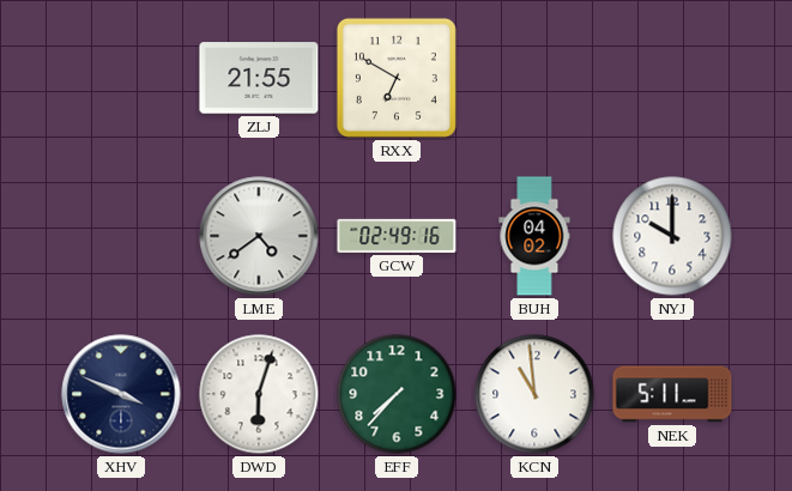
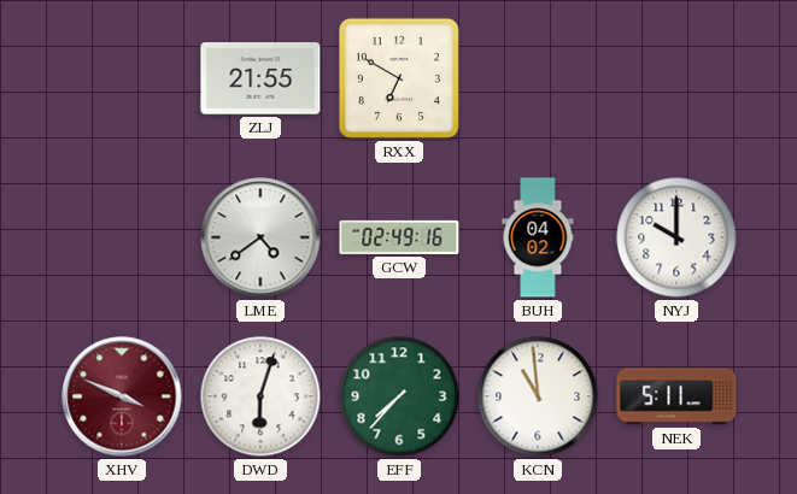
XHV dial: navy -> burgundy (122, 396)
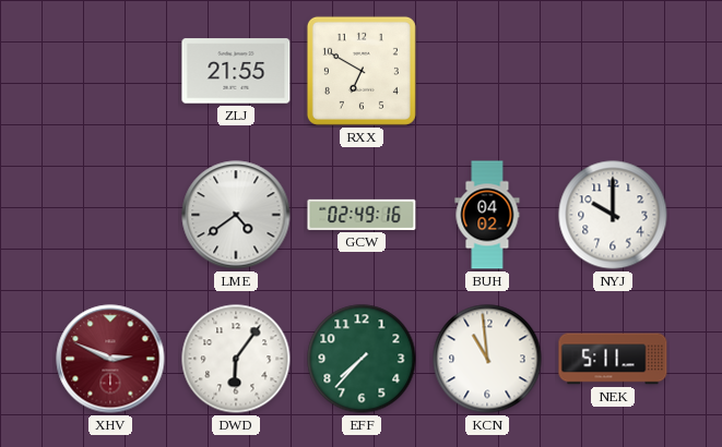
XHV: 3:49 -> 2:49 (110, 359)
DWD: 6:03 -> 6:06 (236, 359)
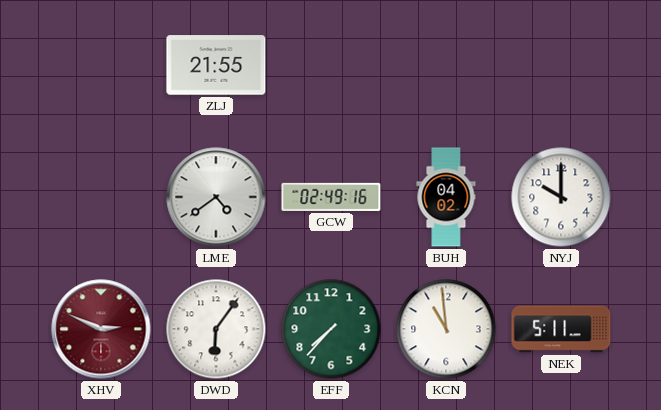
RXX: 6:50 -> none (362, 71)
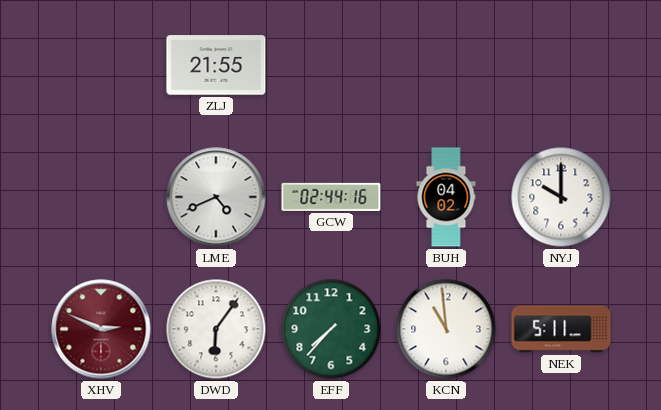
LME: 4:39 -> 4:41 (216, 197)
GCW: 02:49 -> 02:44 (331, 197)
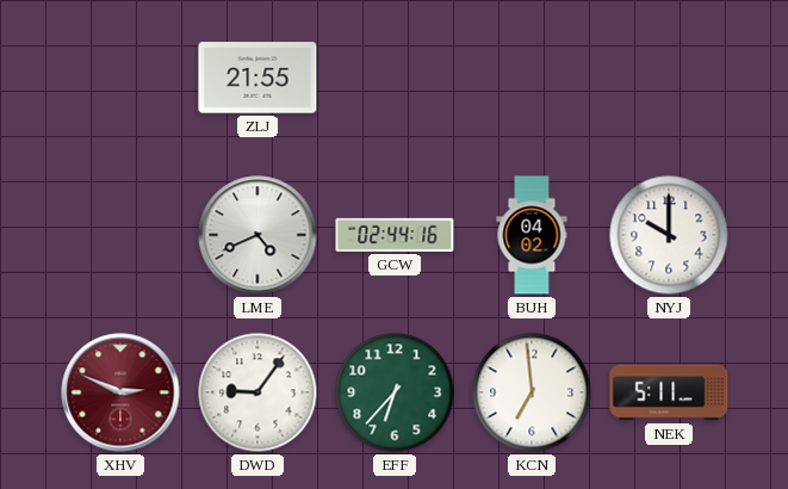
DWD: 6:06 -> 9:06 (258, 392)
EFF: 7:37 -> 6:37 (395, 392)
KCN: 10:59 -> 6:59 (532, 392)
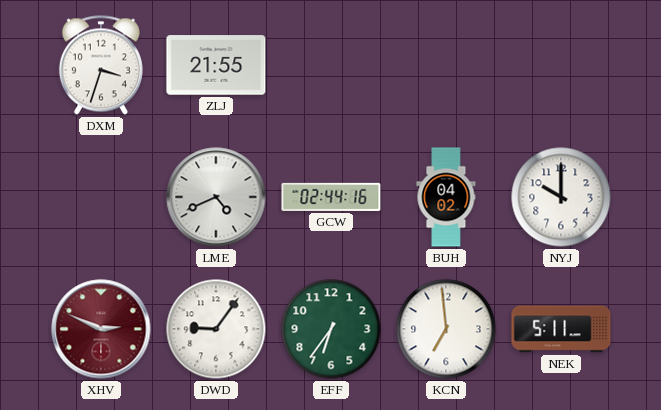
DXM: none -> 3:33 (101, 65)
EFF: 6:37 -> 6:36 (331, 329)
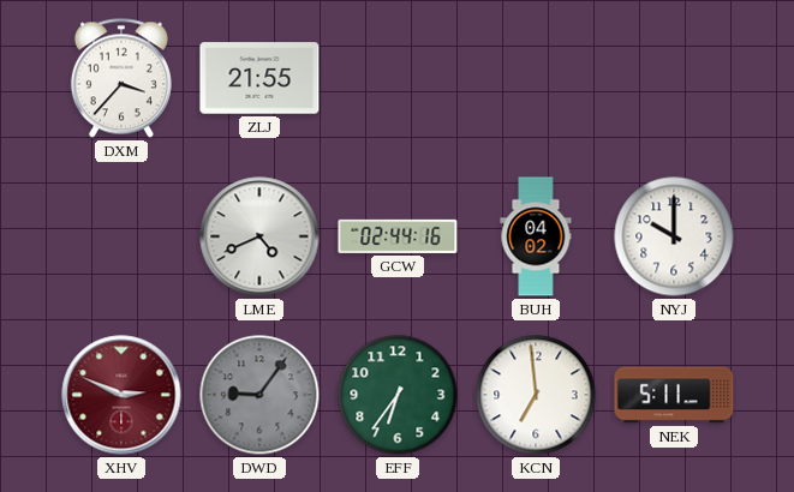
DXM: 3:33 -> 3:37 (121, 78)
DWD dial: white -> grey (259, 395)
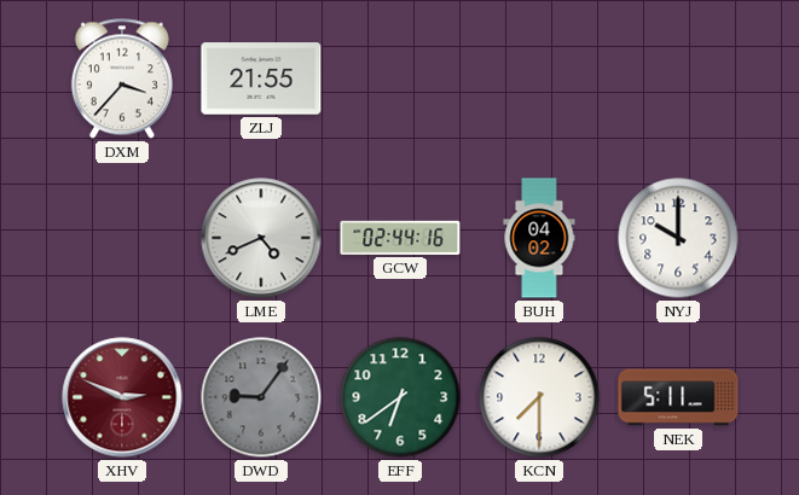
EFF: 6:36 -> 6:39 (400, 397)
KCN: 6:59 -> 7:30 (539, 397)
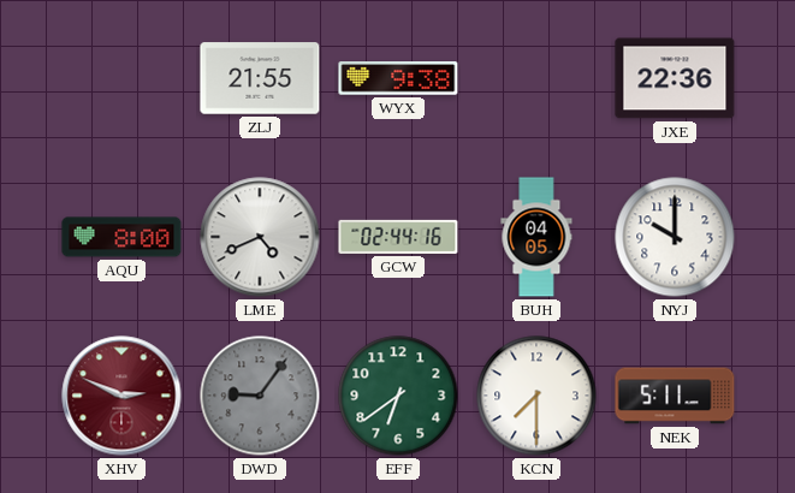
DXM: 3:37 -> none (122, 78)
WYX: none -> 9:38 (398, 78)
JXE: none -> 22:36 (675, 78)
AQU: none -> 8:00 (121, 237)
BUH: 04:02 -> 04:05 (536, 237)
